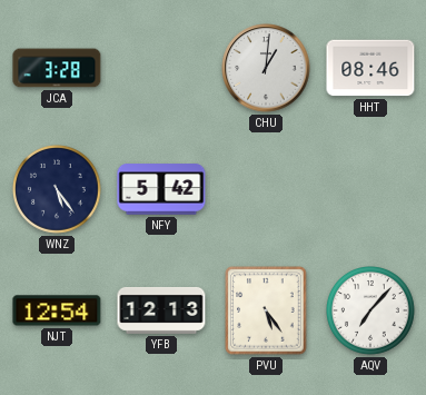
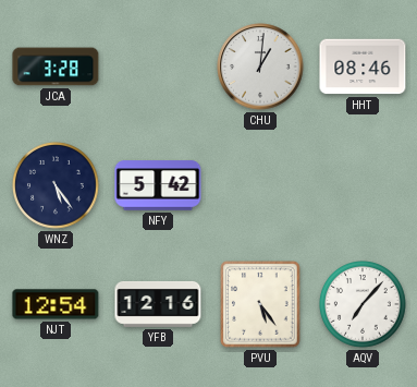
YFB: 12:13 -> 12:16 (158, 304)
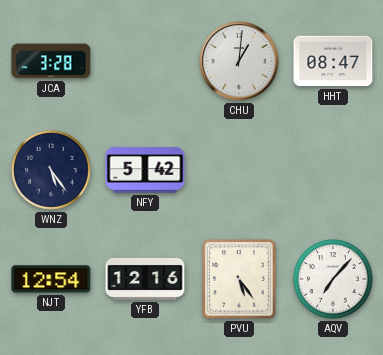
HHT: 08:46 -> 08:47 (333, 61)
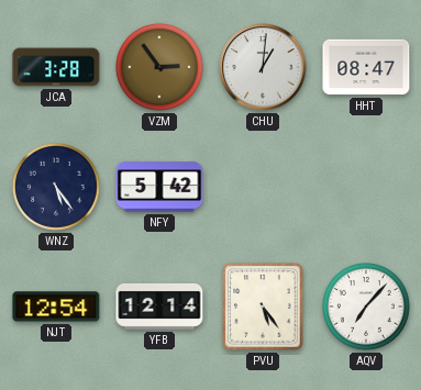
VZM: none -> 2:54 (160, 68)
YFB: 12:16 -> 12:14 (159, 307)
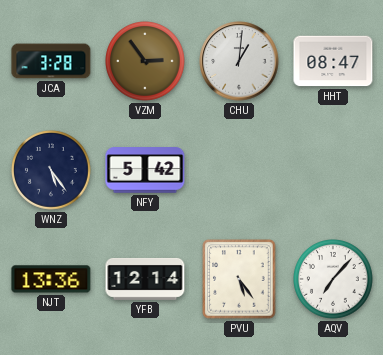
NJT: 12:54 -> 13:36 (51, 279)
